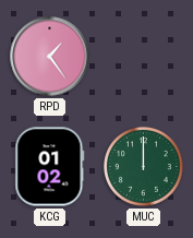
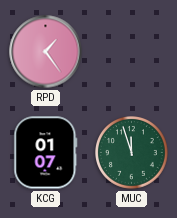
KCG: 01:02 -> 01:07 (46, 153)
MUC: 12:00 -> 11:57 (132, 153)
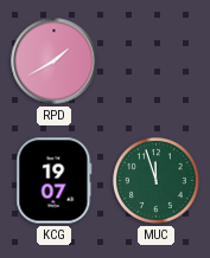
RPD: 1:24 -> 1:40 (55, 62)
KCG: 01:07 -> 19:07 (55, 181)
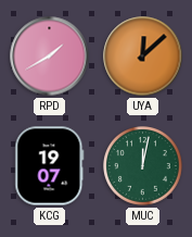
UYA: none -> 12:08 (143, 57)
MUC: 11:57 -> 12:02 (143, 166)
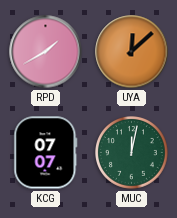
KCG: 19:07 -> 07:07 (46, 153)
